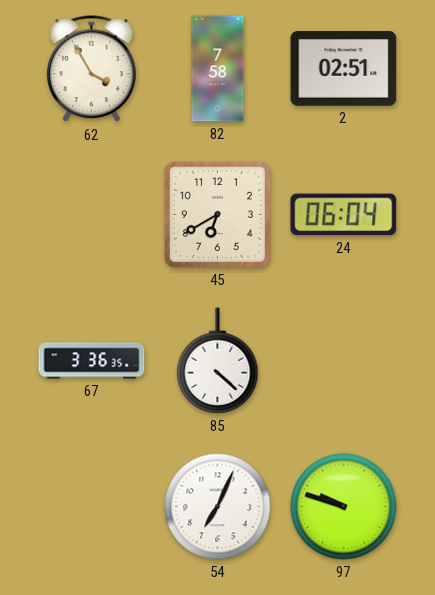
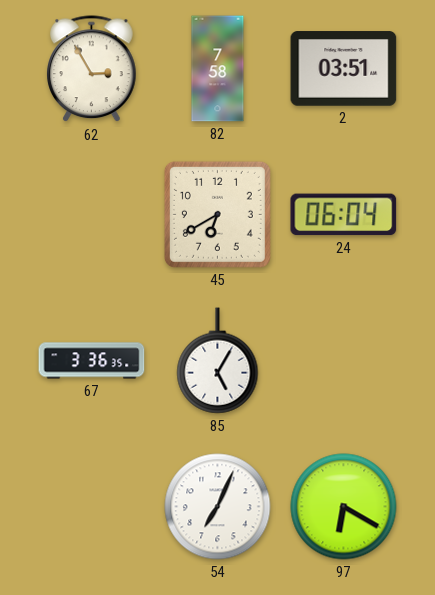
62: 3:55 -> 2:55 (92, 69)
2: 02:51 -> 03:51 (344, 69)
85: 4:22 -> 5:05 (218, 361)
97: 9:48 -> 6:20 (344, 507)
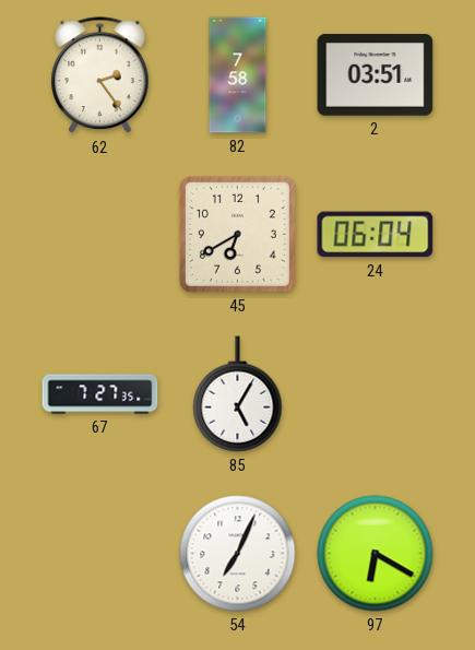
62: 2:55 -> 2:24 (100, 75)
67: 3:36 -> 7:27 (100, 394)
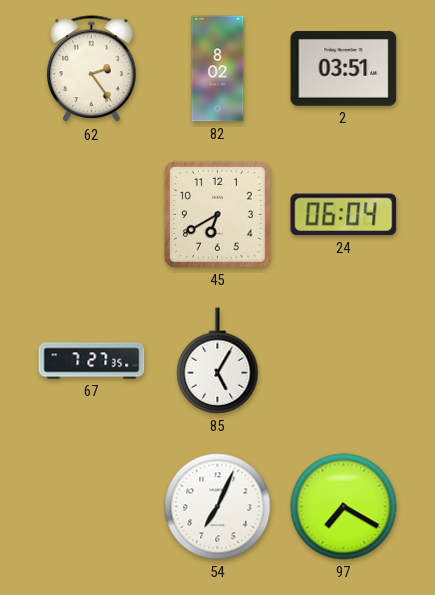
82: 7:58 -> 8:02 (218, 69)
97: 6:20 -> 7:20 (344, 507)
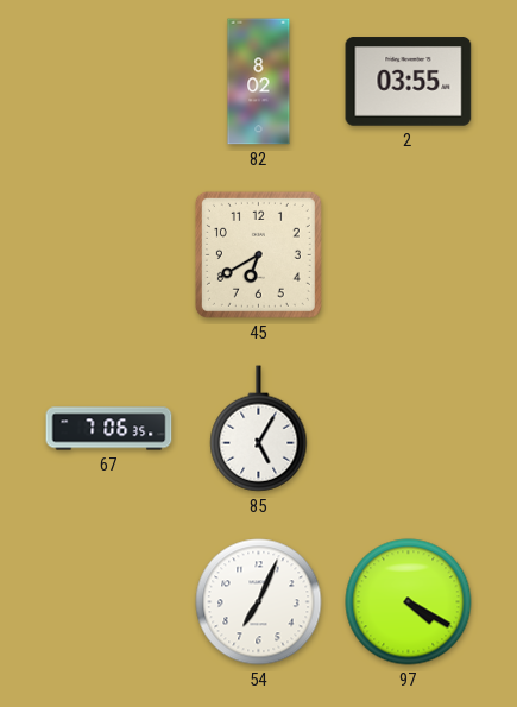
62: 2:24 -> none (92, 69)
2: 03:51 -> 03:55 (409, 82)
24: 06:04 -> none (344, 215)
67: 7:27 -> 7:06 (109, 429)
97: 7:20 -> 4:20 (409, 602)
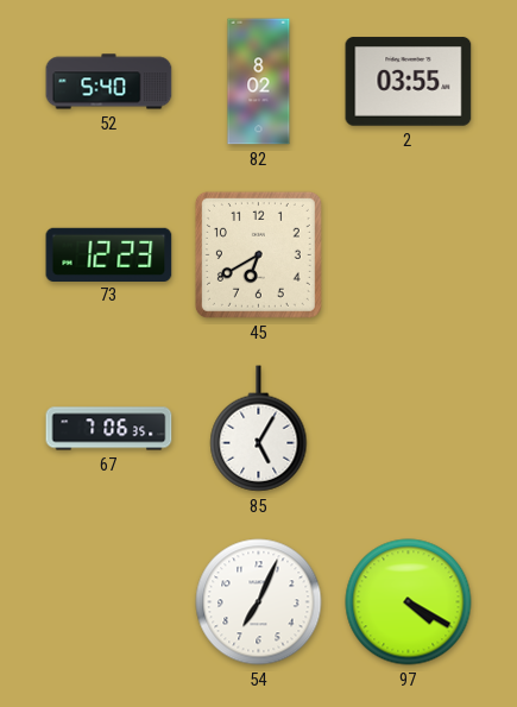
52: none -> 5:40 (109, 82)
73: none -> 12:23 (109, 254)
